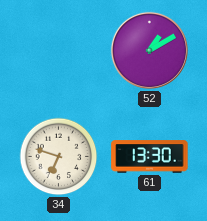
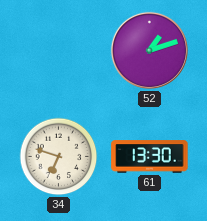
52: 1:10 -> 1:12 (149, 50)
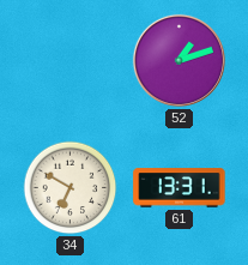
34: 6:48 -> 6:50 (71, 188)
61: 13:30 -> 13:31 (180, 188)
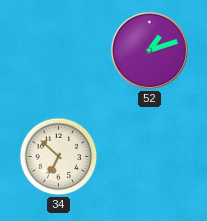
34: 6:50 -> 6:52 (59, 157)
61: 13:31 -> none (180, 188)
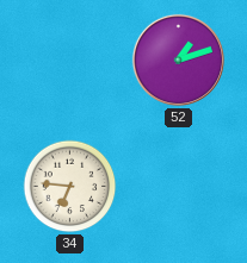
34: 6:52 -> 6:46 (70, 187)
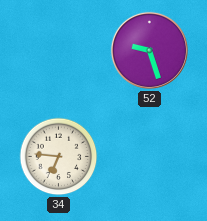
52: 1:12 -> 9:27 (149, 50)
